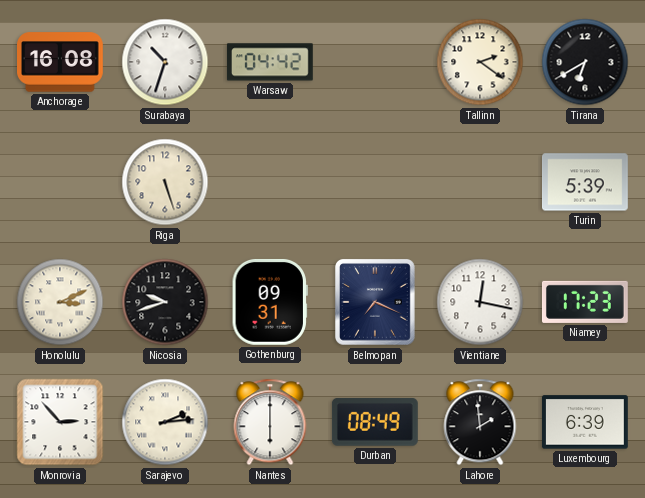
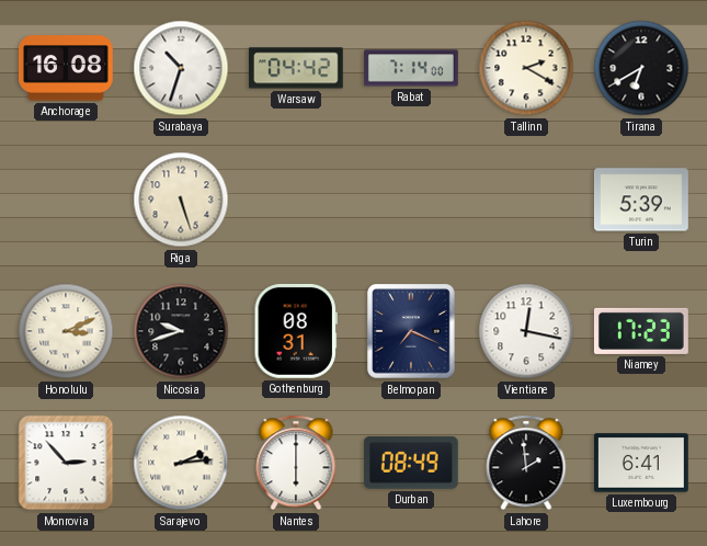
Rabat: none -> 7:14 (411, 68)
Tallinn: 2:21 -> 2:20 (526, 68)
Gothenburg: 09:31 -> 08:31 (296, 331)
Luxembourg: 6:39 -> 6:41 (641, 463)
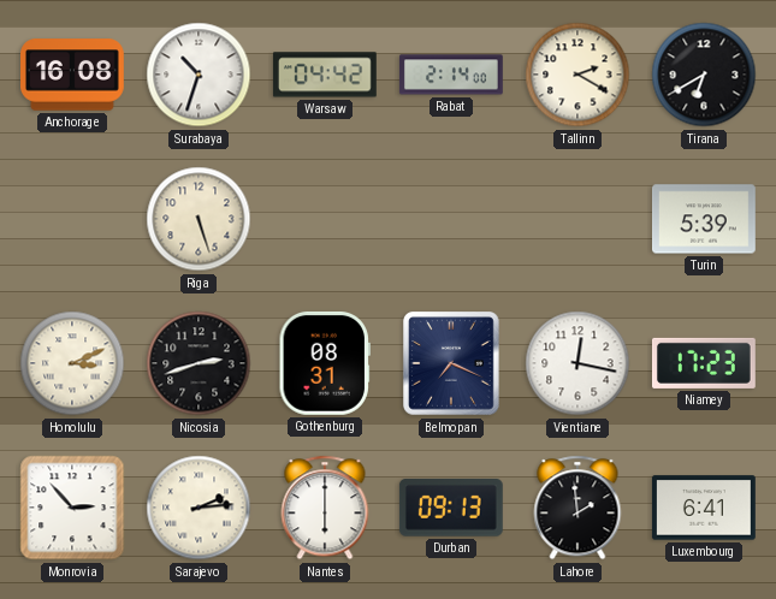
Rabat: 7:14 -> 2:14 (451, 75)
Nicosia: 9:42 -> 2:42 (199, 363)
Durban: 08:49 -> 09:13 (451, 508)
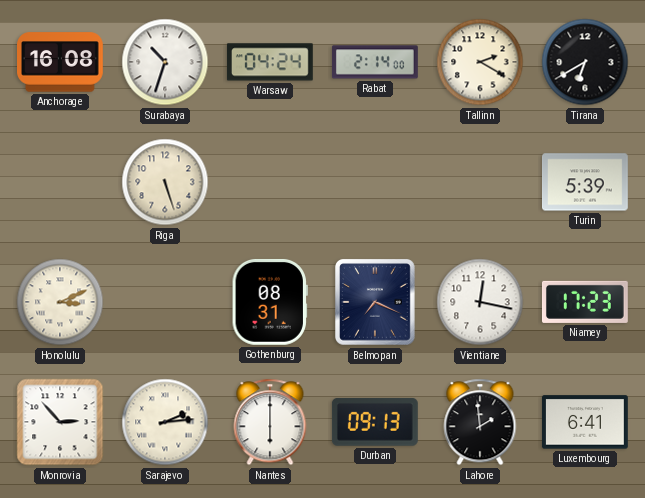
Warsaw: 04:42 -> 04:24 (270, 62)
Nicosia: 2:42 -> none (199, 363)
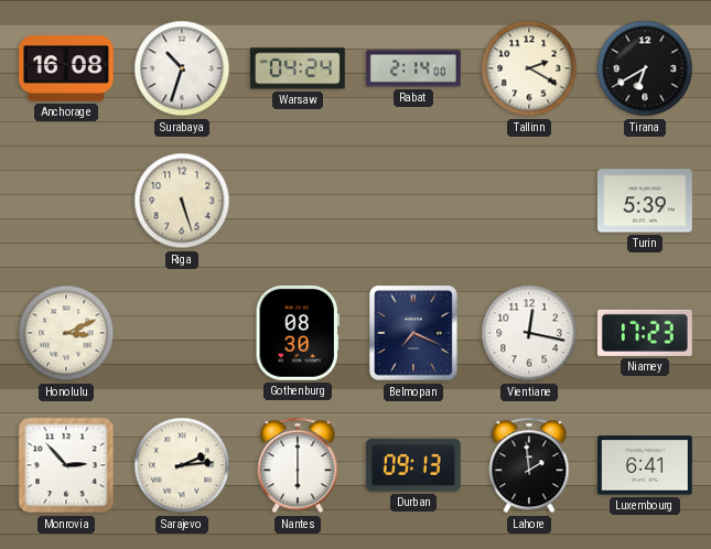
Gothenburg: 08:31 -> 08:30 (298, 333)
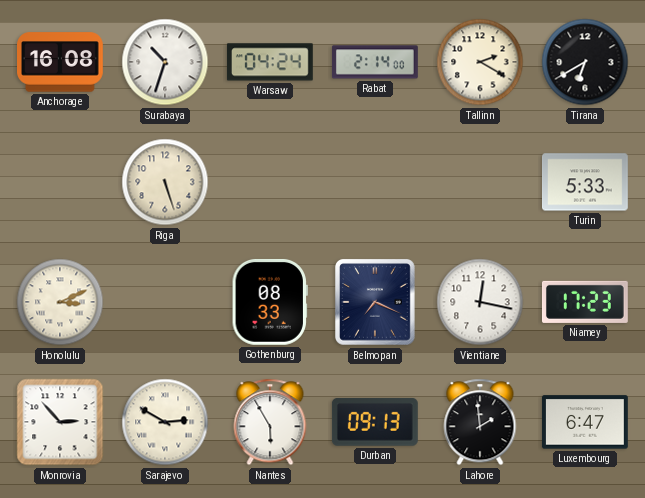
Turin: 5:39 -> 5:33 (586, 182)
Gothenburg: 08:30 -> 08:33 (270, 302)
Sarajevo: 2:14 -> 2:50 (165, 422)
Nantes: 6:00 -> 5:55 (270, 422)
Luxembourg: 6:41 -> 6:47 (585, 422)
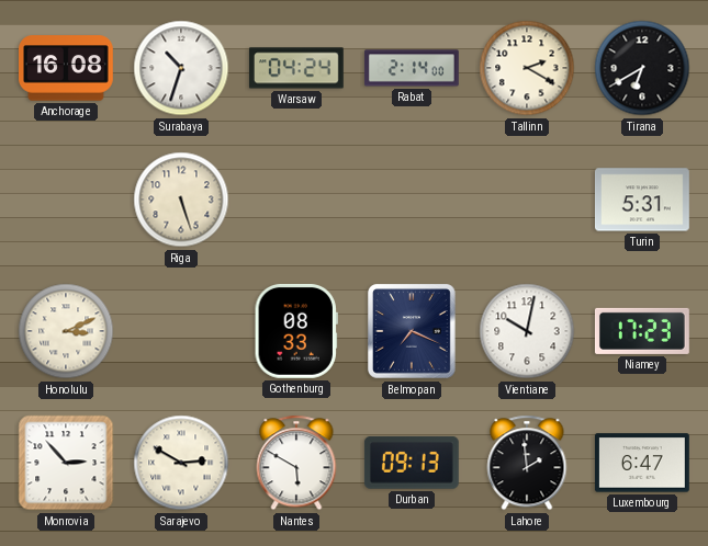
Turin: 5:33 -> 5:31 (643, 200)
Vientiane: 12:17 -> 10:02 (527, 331)
Nantes: 5:55 -> 5:50 (296, 463)
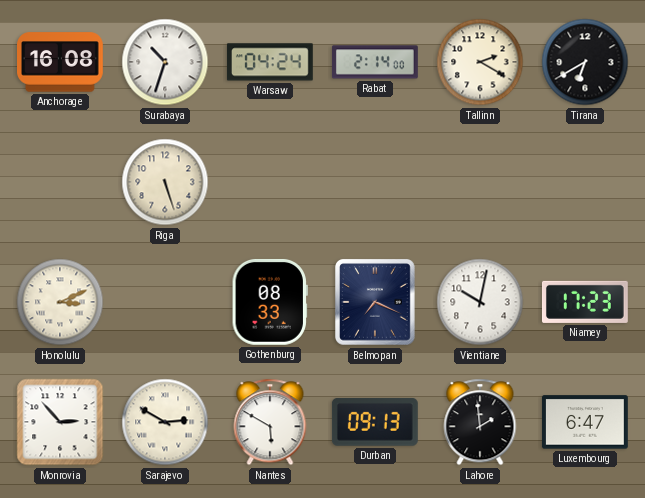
Turin: 5:31 -> none (643, 200)
